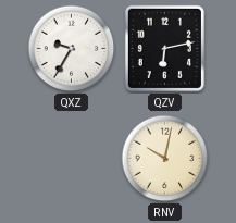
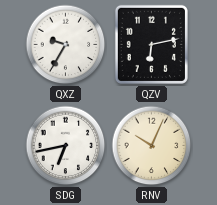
SDG: none -> 6:43 (66, 146)
RNV: 10:02 -> 10:04 (152, 146)
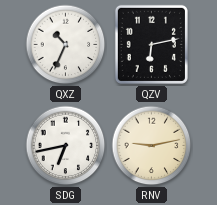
QXZ: 9:35 -> 10:34 (66, 45)
RNV: 10:04 -> 9:13 (152, 146)
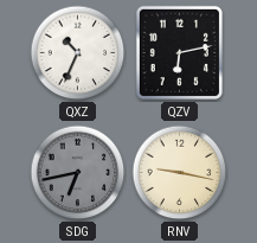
SDG dial: white -> grey (78, 173)
RNV: 9:13 -> 9:17 (180, 173)
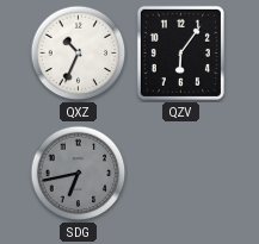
QZV: 6:13 -> 6:06 (180, 52)
RNV: 9:17 -> none (180, 173)
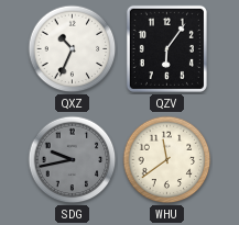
SDG: 6:43 -> 9:43 (73, 160)
WHU: none -> 11:39 (167, 160)
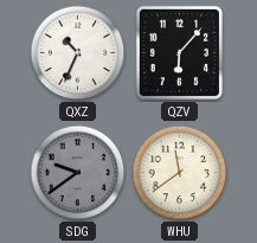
QZV: 6:06 -> 6:07 (179, 52)
SDG: 9:43 -> 9:39 (78, 173)
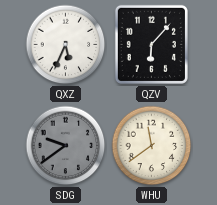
QXZ: 10:34 -> 5:34 (66, 45)
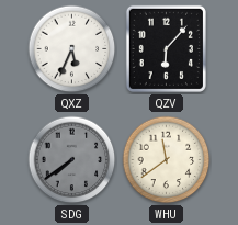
SDG: 9:39 -> 7:39 (72, 160)
